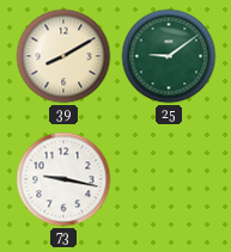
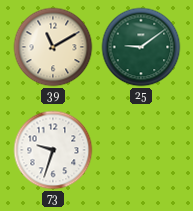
39: 8:10 -> 11:10 (53, 47)
73: 9:17 -> 9:33 (53, 150)
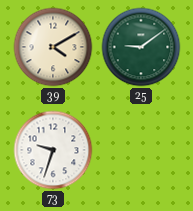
39: 11:10 -> 4:10 (53, 47)
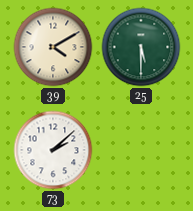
25: 9:09 -> 5:30 (141, 47)
73: 9:33 -> 2:08 (53, 150)
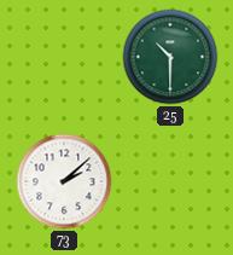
39: 4:10 -> none (53, 47)
25: 5:30 -> 10:30 (170, 57)
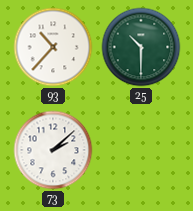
93: none -> 10:37 (53, 47)
